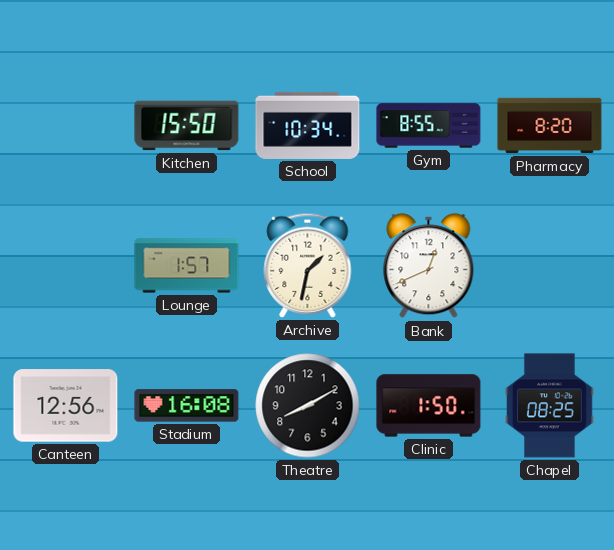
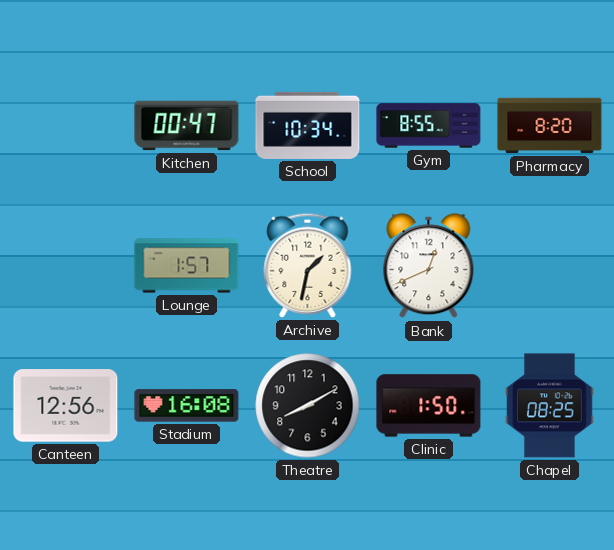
Kitchen: 15:50 -> 00:47 (187, 126)
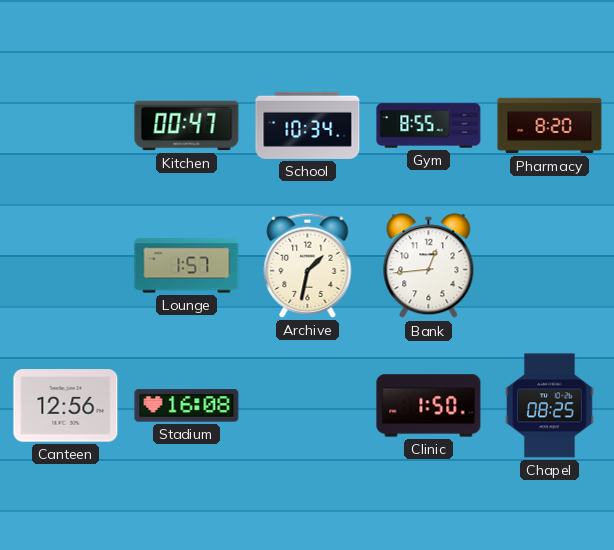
Bank: 12:41 -> 12:44 (429, 266)
Theatre: 8:10 -> none (308, 406)
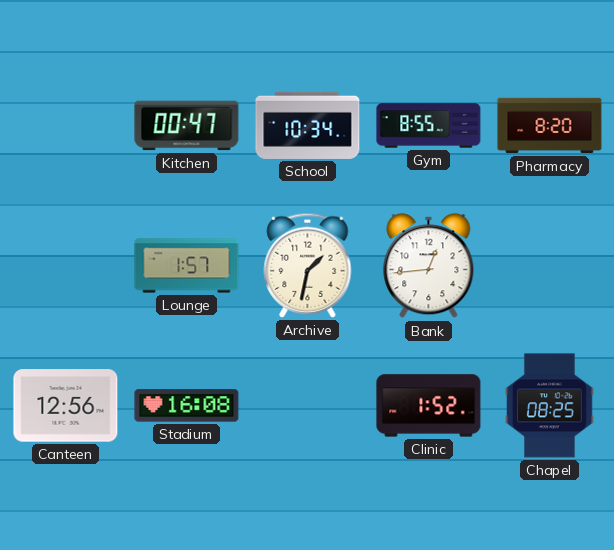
Clinic: 1:50 -> 1:52 (429, 406)
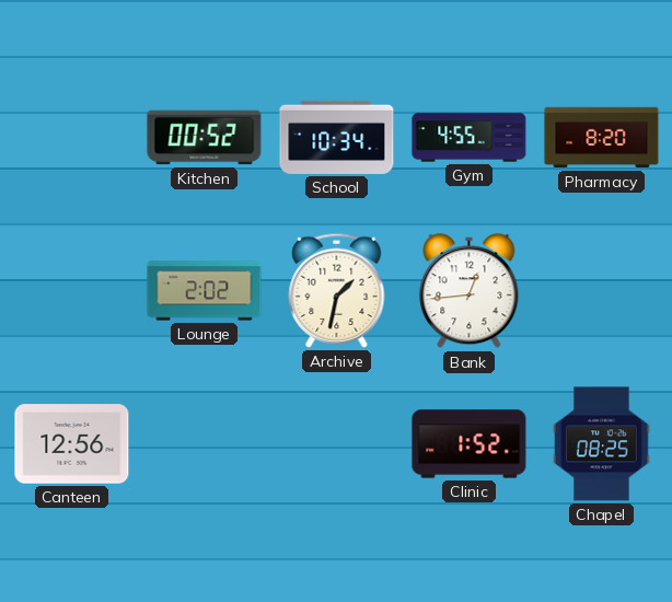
Kitchen: 00:47 -> 00:52 (205, 138)
Gym: 8:55 -> 4:55 (470, 138)
Lounge: 1:57 -> 2:02 (205, 291)
Stadium: 16:08 -> none (187, 406)
